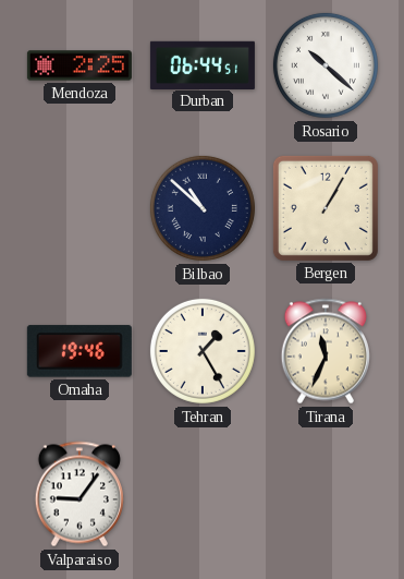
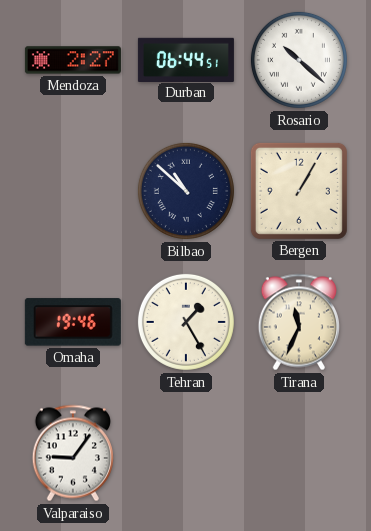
Mendoza: 2:25 -> 2:27 (73, 60)
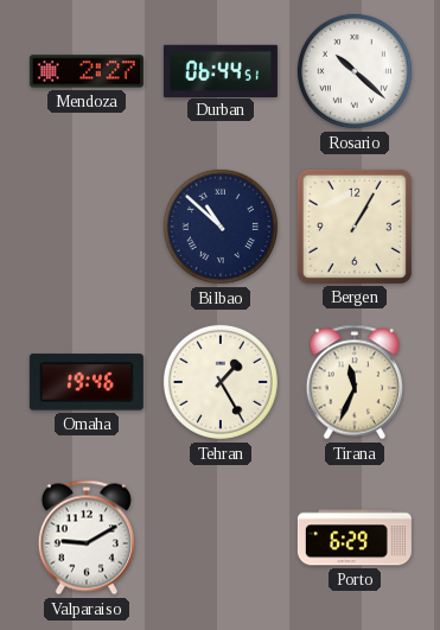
Valparaiso: 9:06 -> 9:10 (87, 537)
Porto: none -> 6:29 (355, 537)
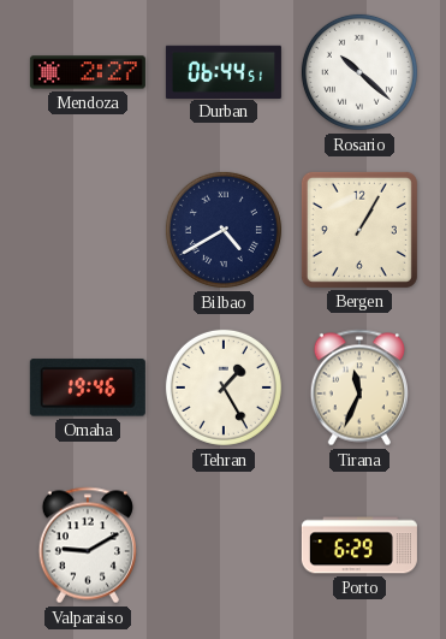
Bilbao: 10:52 -> 4:40 (224, 230)
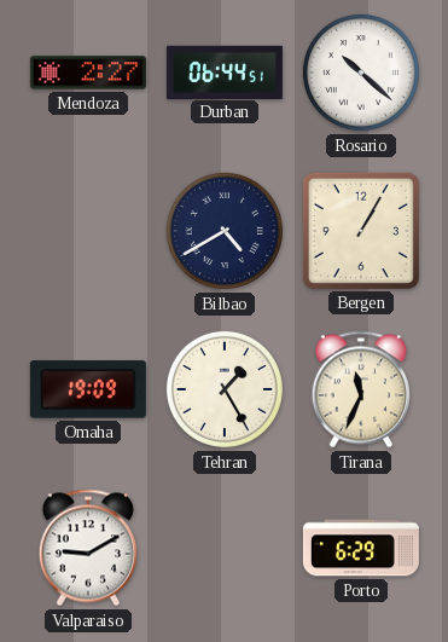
Omaha: 19:46 -> 19:09 (88, 389)
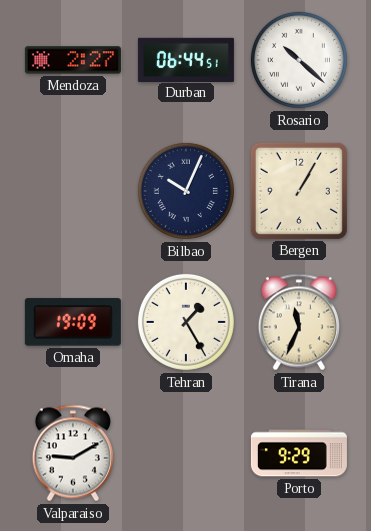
Bilbao: 4:40 -> 10:04 (186, 191)
Porto: 6:29 -> 9:29 (299, 453)
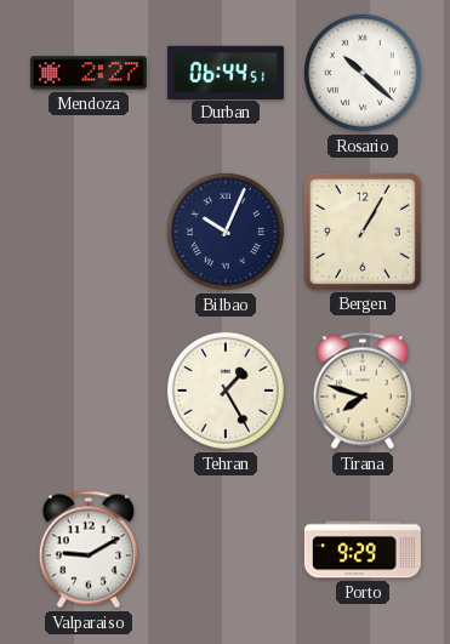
Omaha: 19:09 -> none (73, 322)
Tirana: 11:34 -> 7:48 (363, 391)
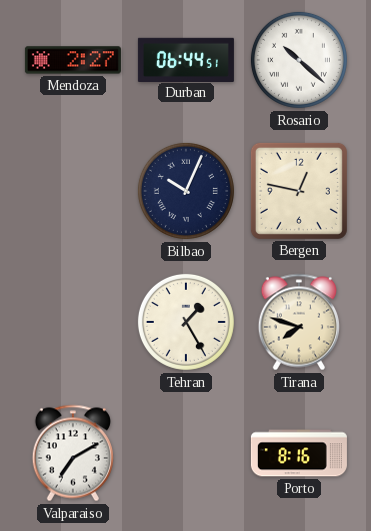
Bergen: 1:05 -> 12:47 (299, 191)
Valparaiso: 9:10 -> 7:10 (73, 453)
Porto: 9:29 -> 8:16 (299, 453)
